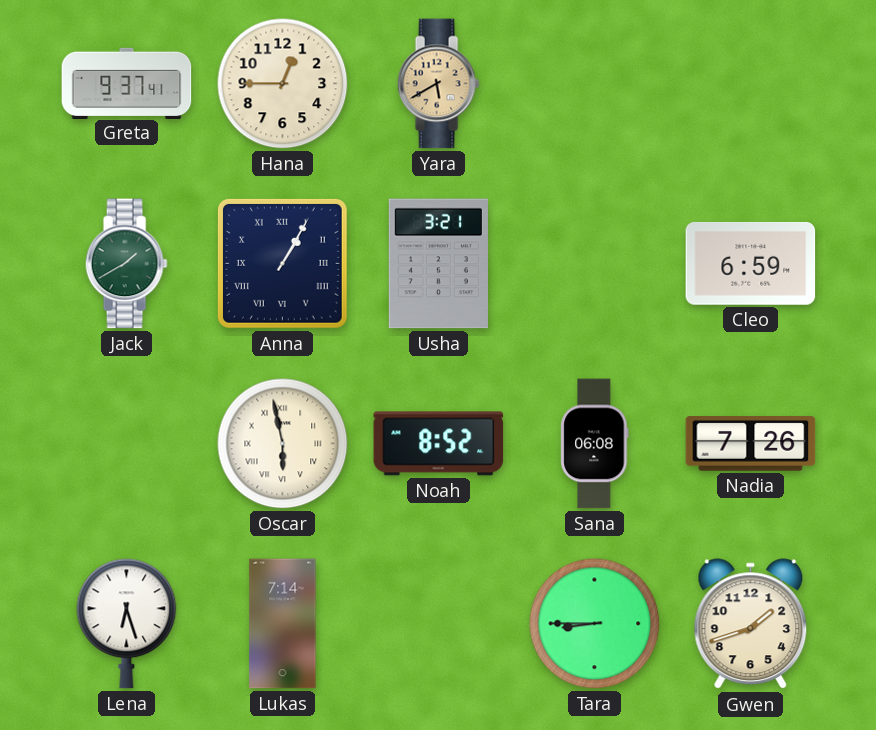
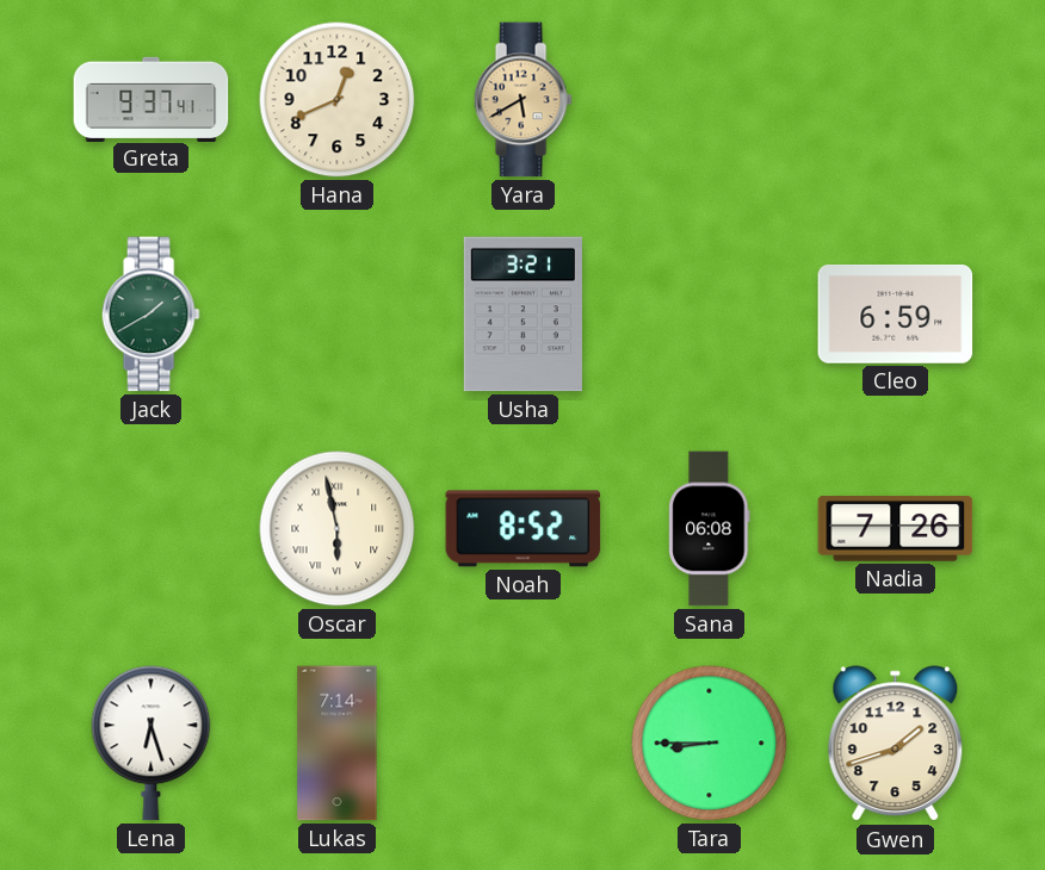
Hana: 12:45 -> 12:41 (338, 100)
Anna: 1:05 -> none (282, 263)
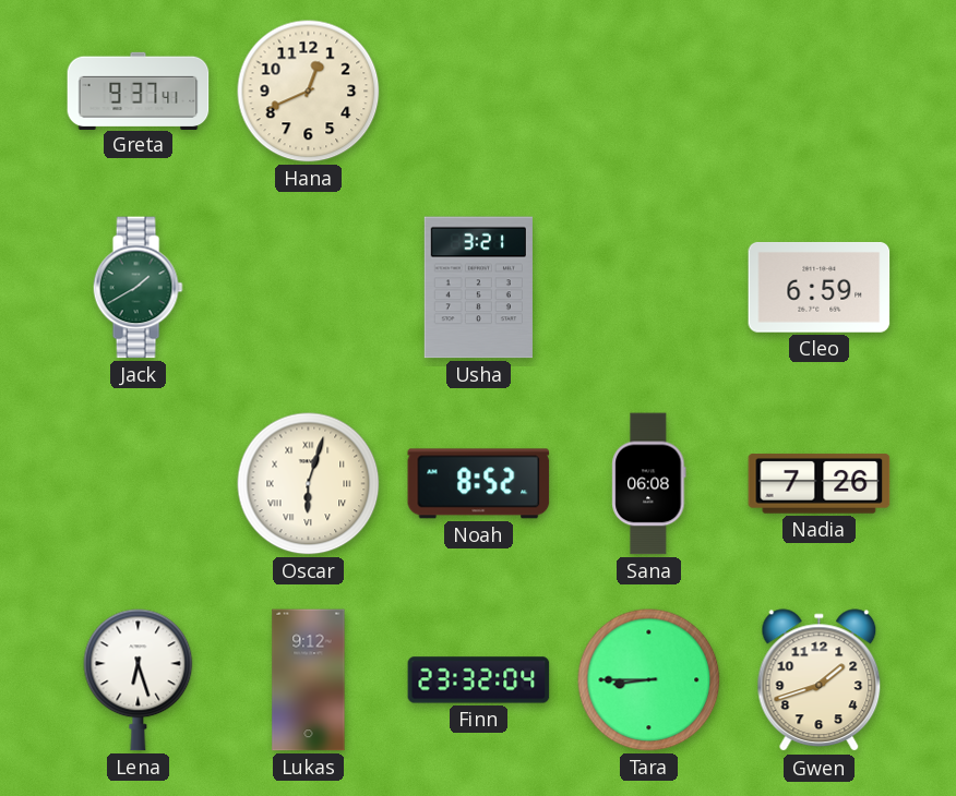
Yara: 5:40 -> none (522, 100)
Oscar: 5:58 -> 6:03 (309, 484)
Lukas: 7:14 -> 9:12 (309, 680)
Finn: none -> 23:32 (479, 680)
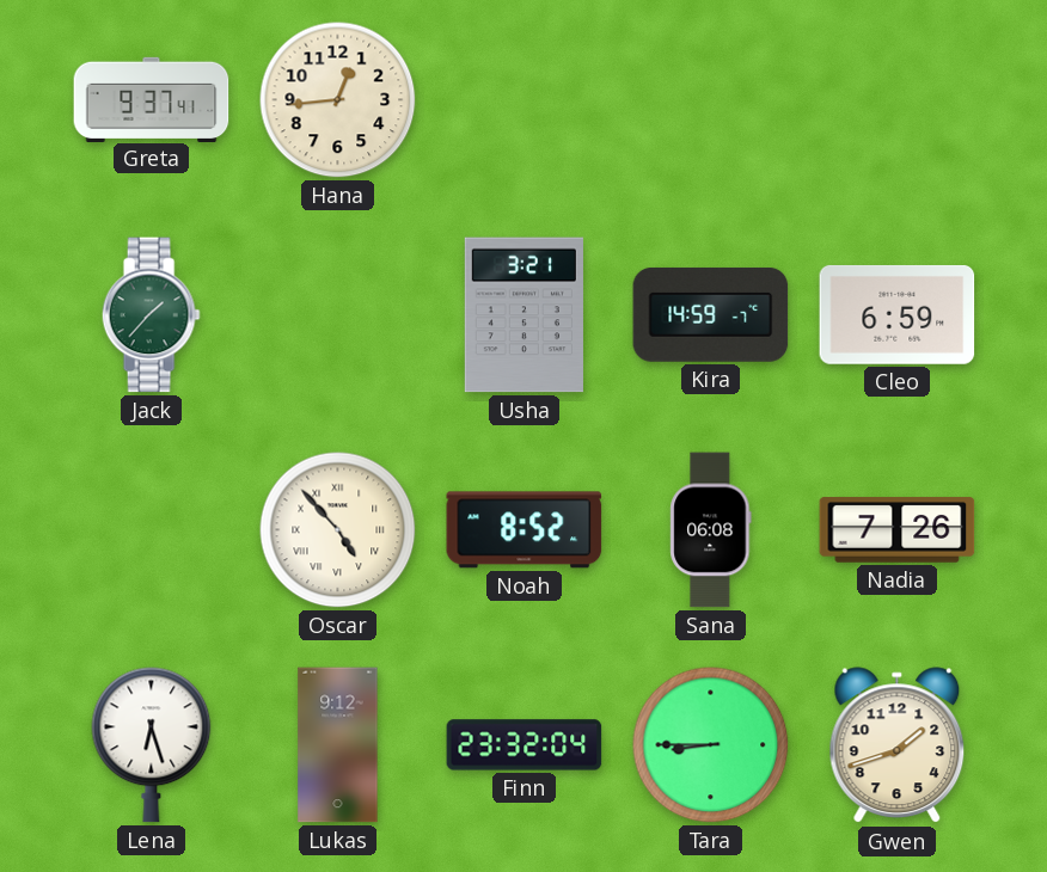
Hana: 12:41 -> 12:44 (338, 100)
Jack: 1:40 -> 1:37 (151, 315)
Kira: none -> 14:59 (711, 314)
Oscar: 6:03 -> 4:53 (338, 530)
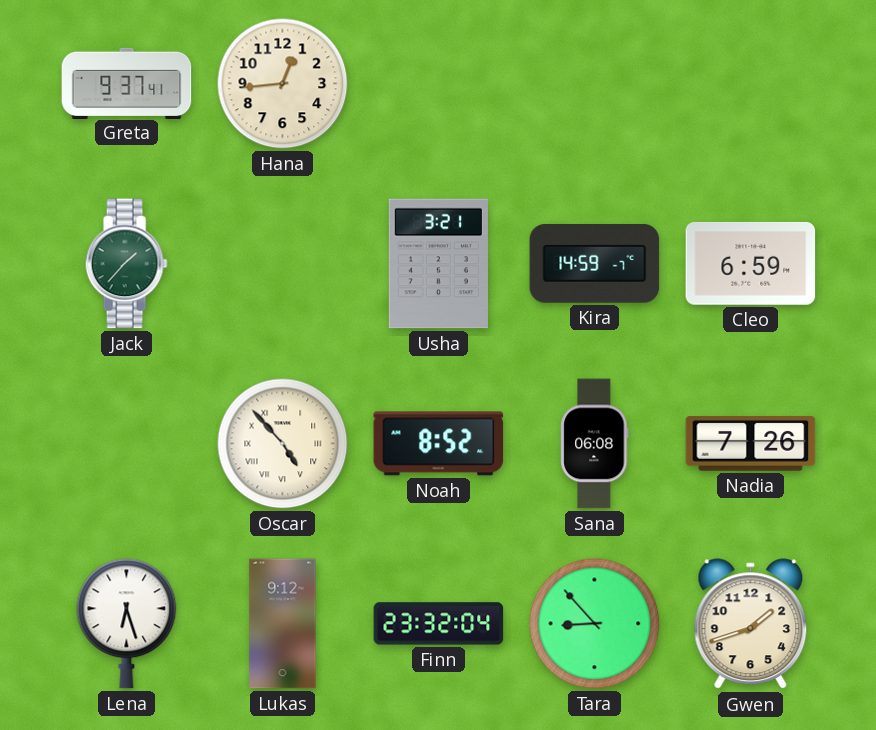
Tara: 8:45 -> 8:53 (595, 624)
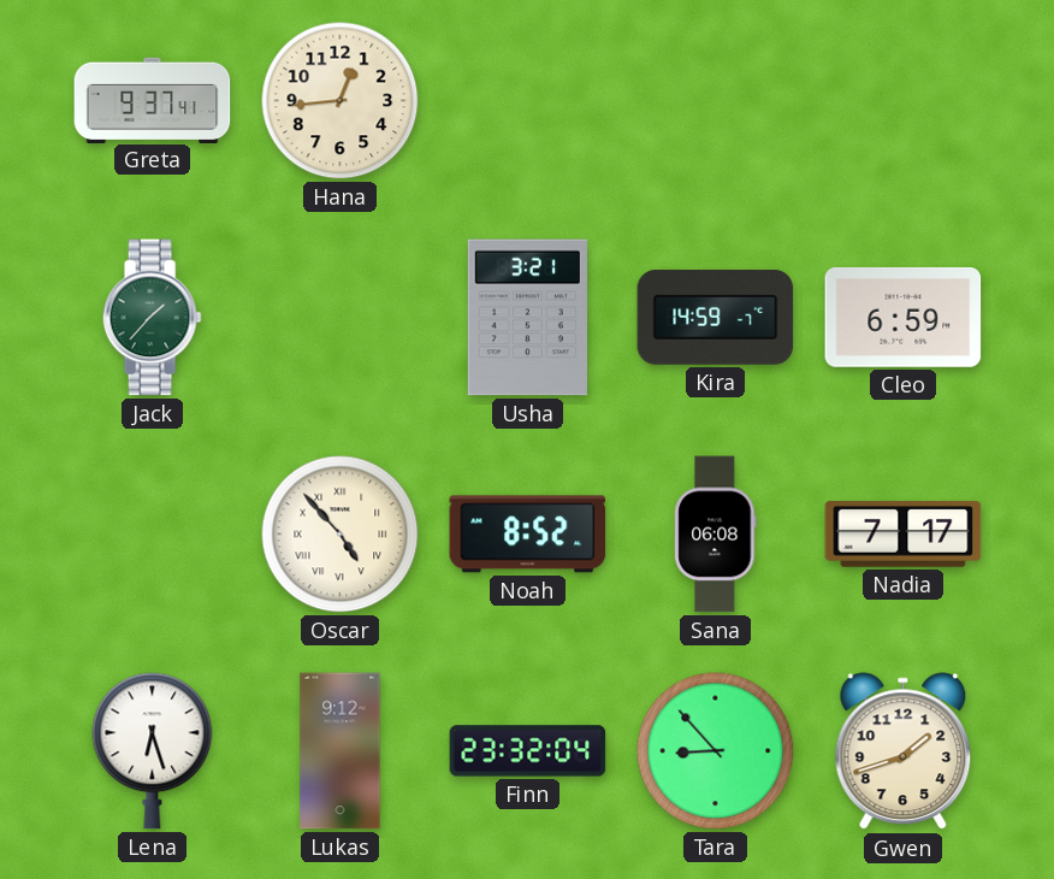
Nadia: 7:26 -> 7:17 (904, 535)
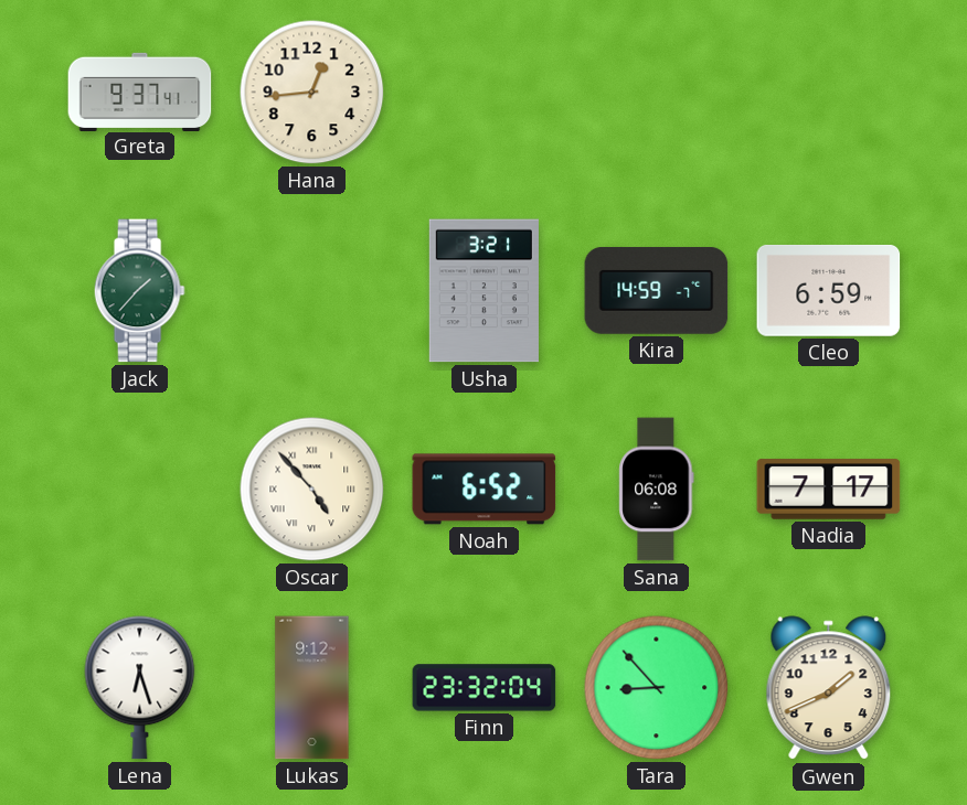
Noah: 8:52 -> 6:52 (485, 490)
Gwen: 1:42 -> 1:41 (829, 688)
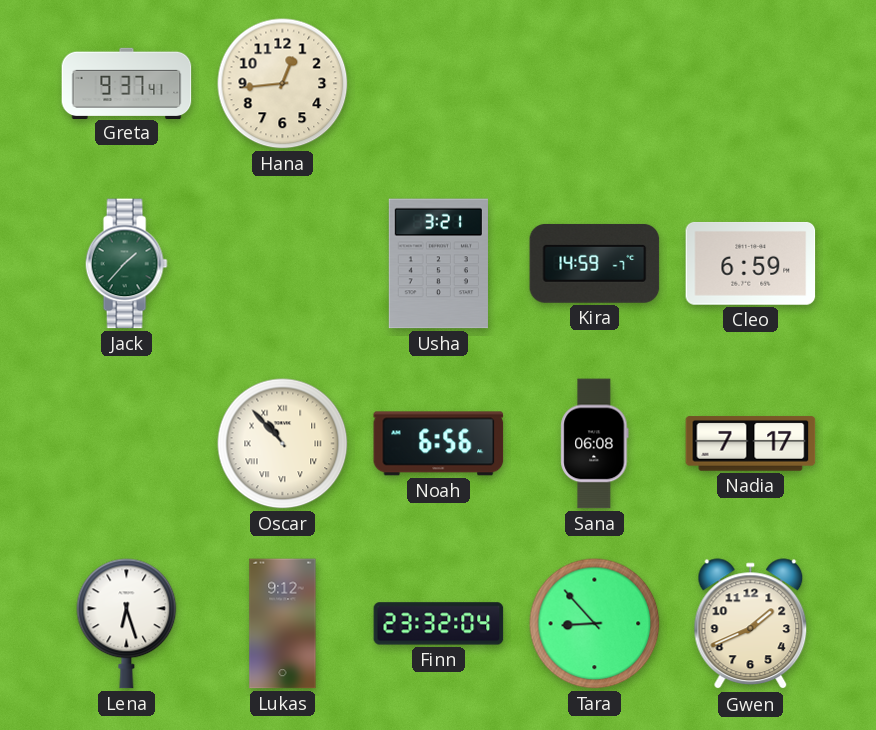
Oscar: 4:53 -> 10:53 (283, 444)
Noah: 6:52 -> 6:56 (439, 444)
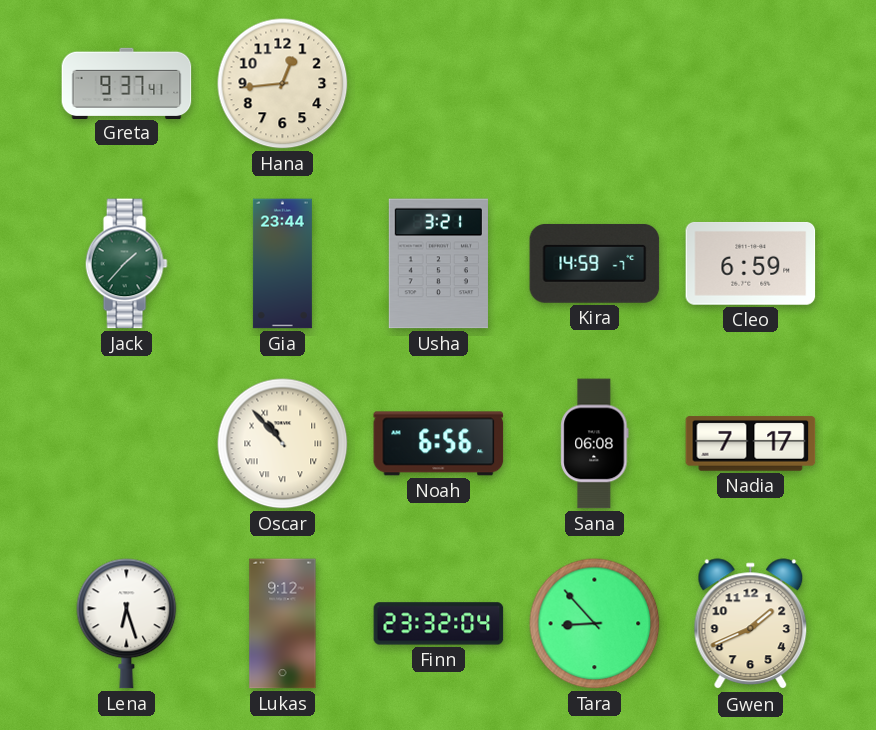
Gia: none -> 23:44 (282, 264)
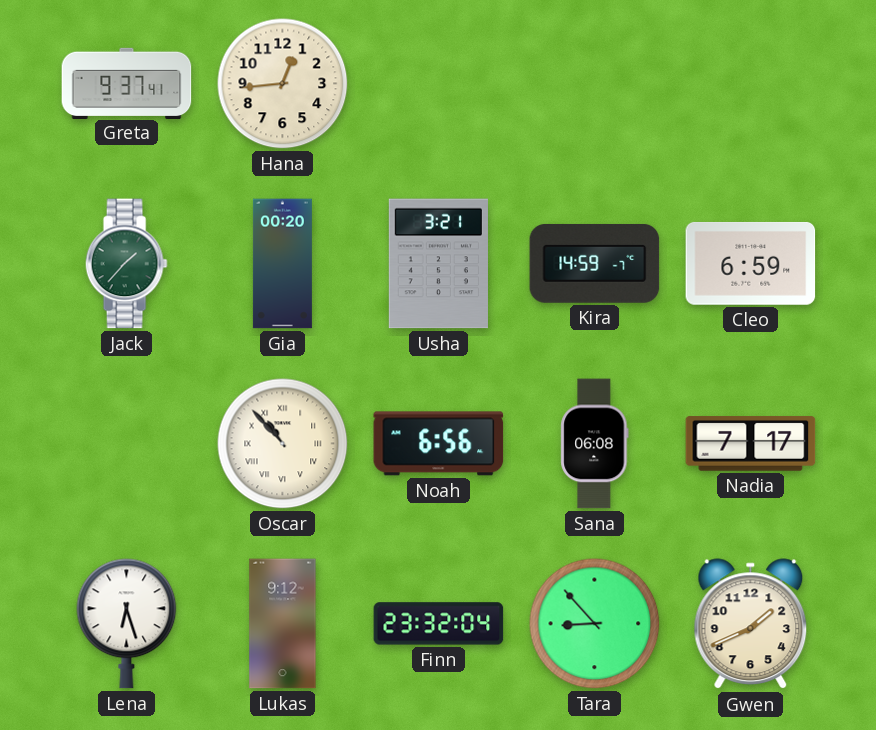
Gia: 23:44 -> 00:20 (282, 264)
